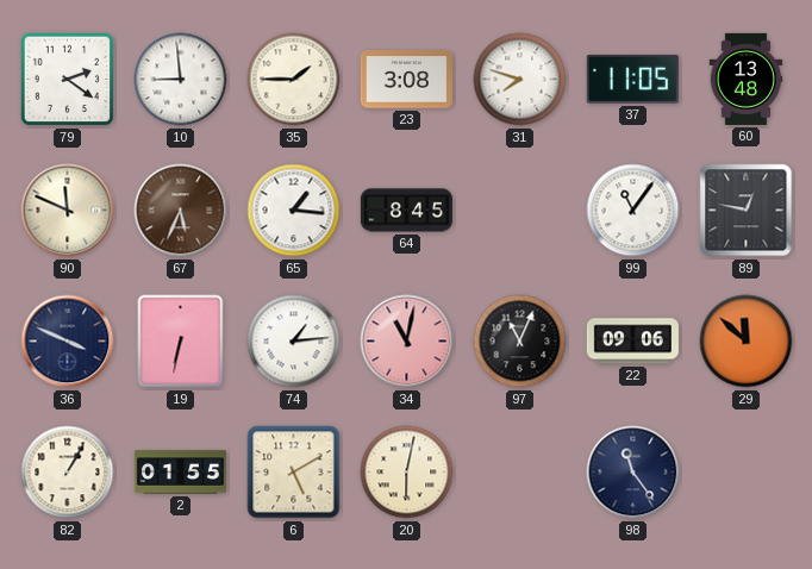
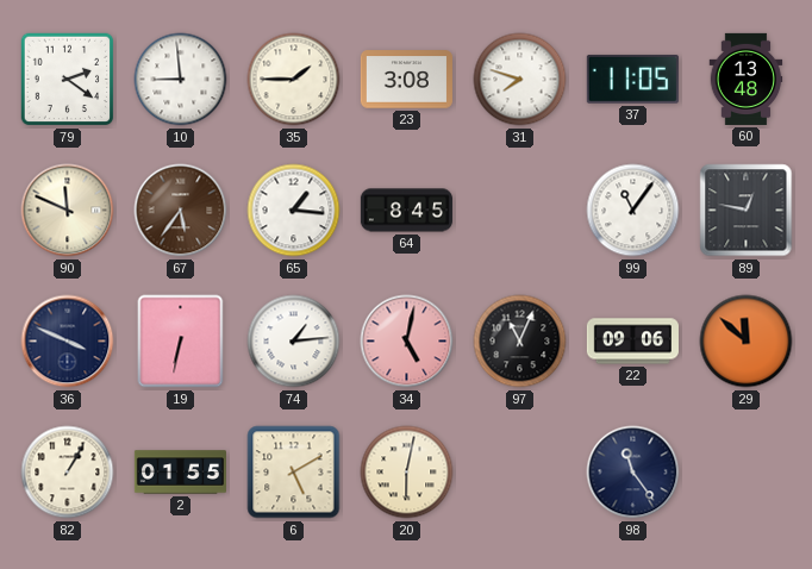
67: 5:34 -> 5:36 (181, 211)
34: 11:02 -> 5:02 (407, 342)
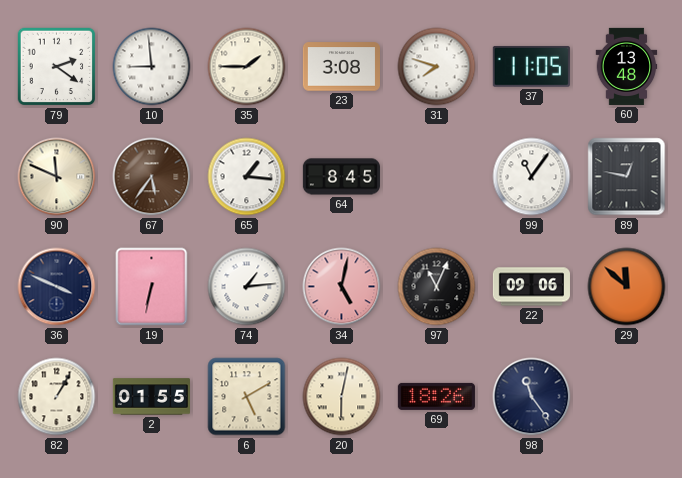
69: none -> 18:26 (436, 396)
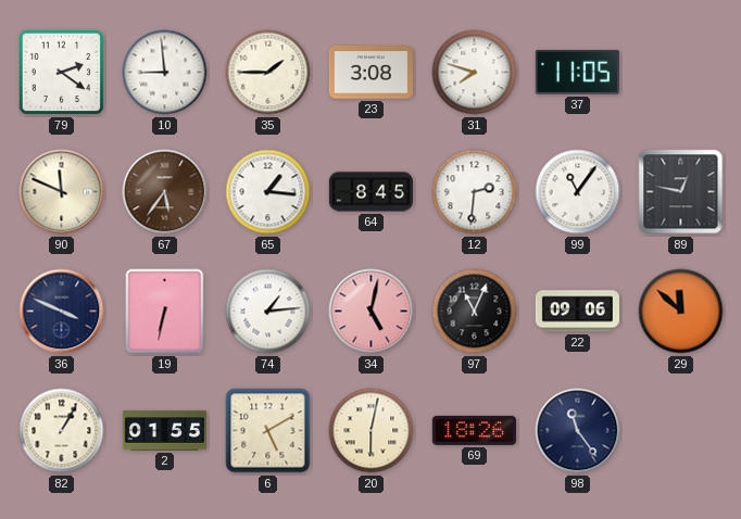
60: 13:48 -> none (627, 66)
12: none -> 2:31 (475, 192)
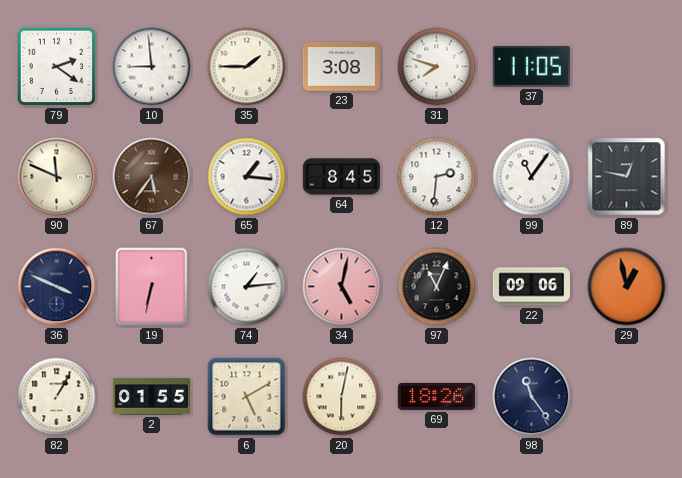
29: 11:52 -> 12:58 (627, 287)
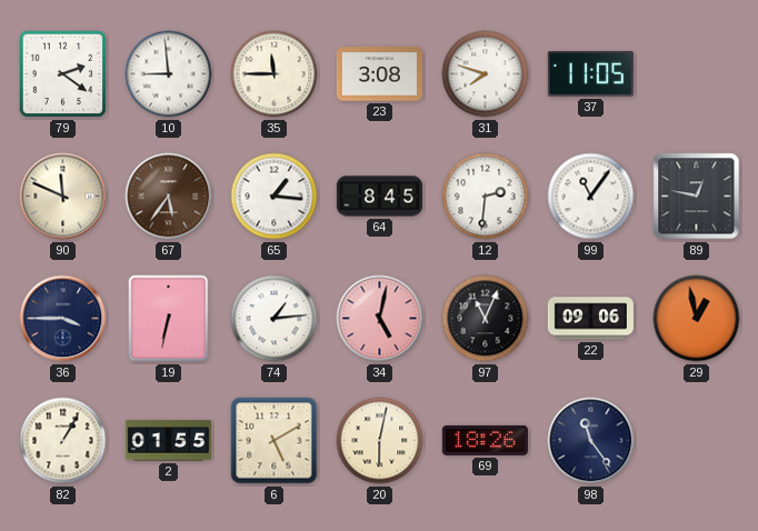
35: 1:45 -> 11:45 (275, 74)
36: 3:49 -> 3:45 (63, 319)
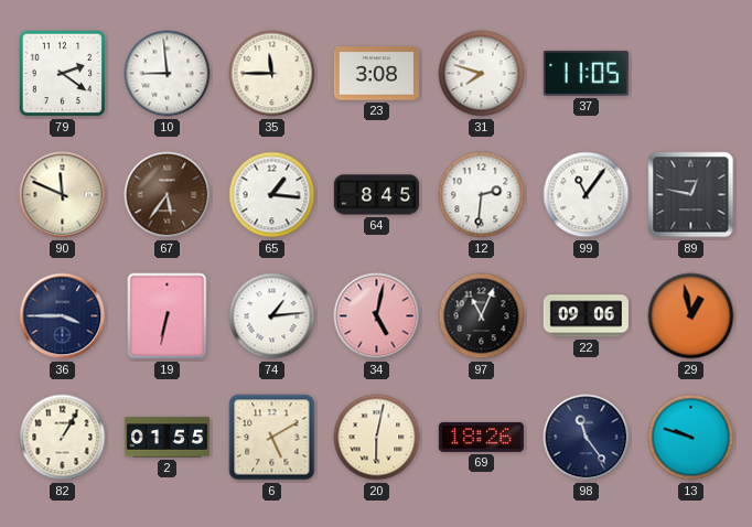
13: none -> 9:48 (691, 438)
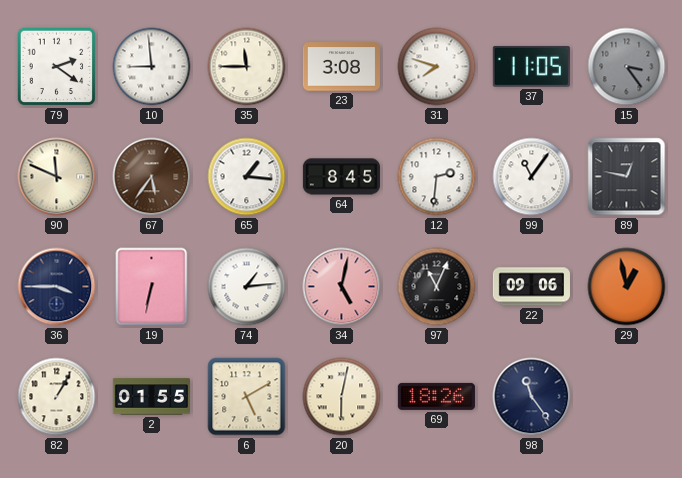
15: none -> 3:24 (627, 67)
13: 9:48 -> none (691, 438)
